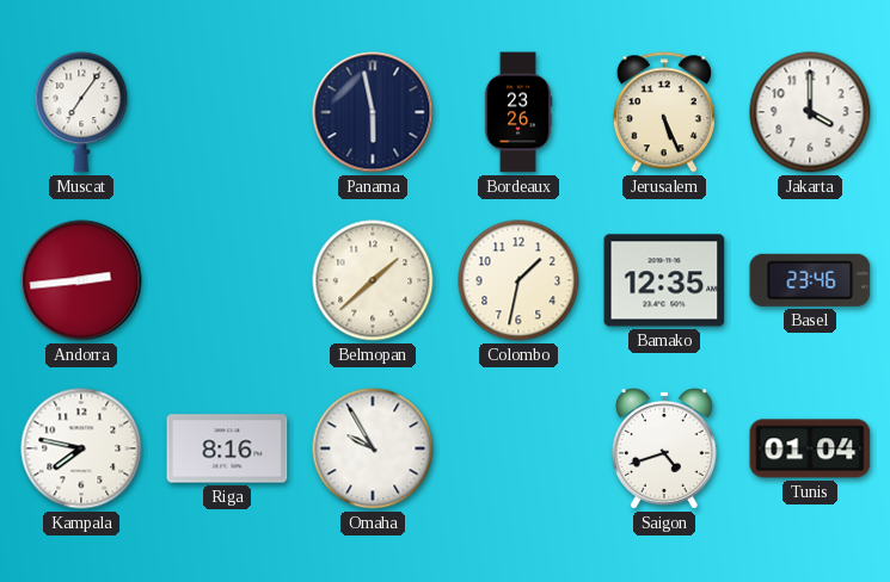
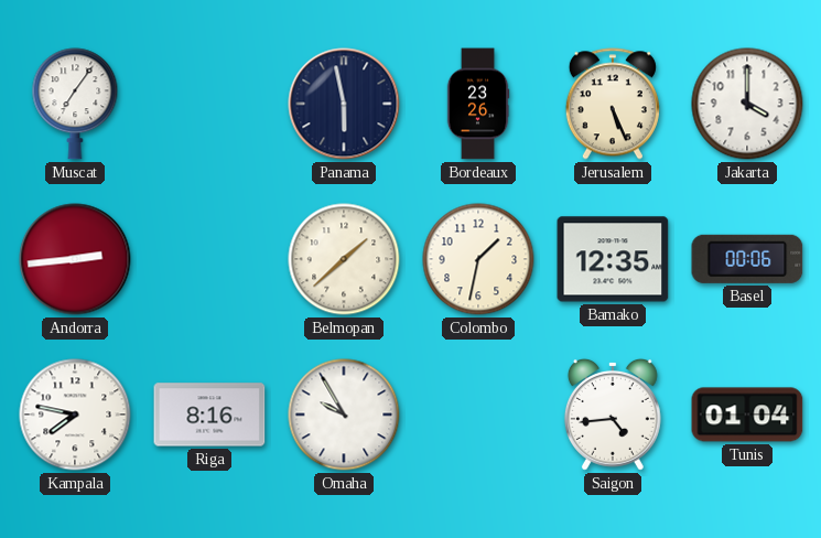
Basel: 23:46 -> 00:06 (747, 259)
Saigon: 4:42 -> 4:44 (613, 415)
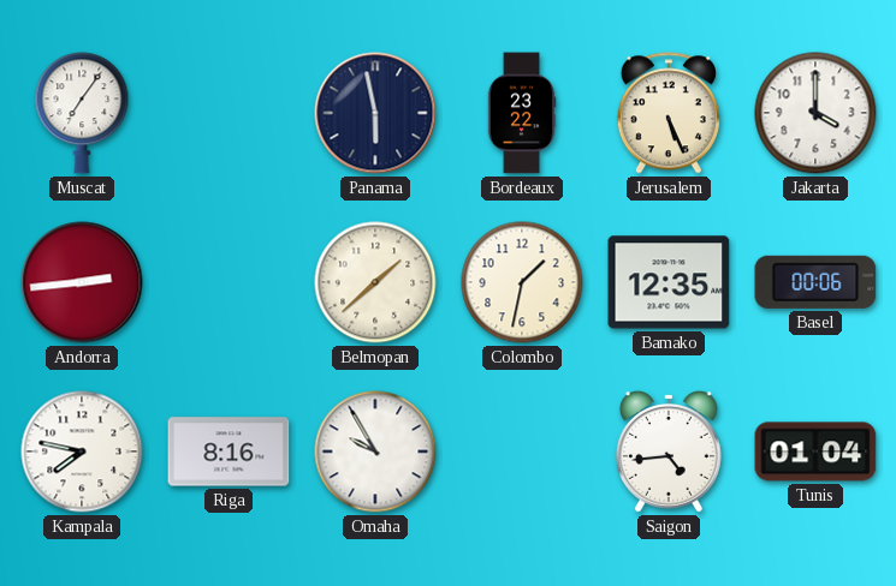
Bordeaux: 23:26 -> 23:22 (522, 113)
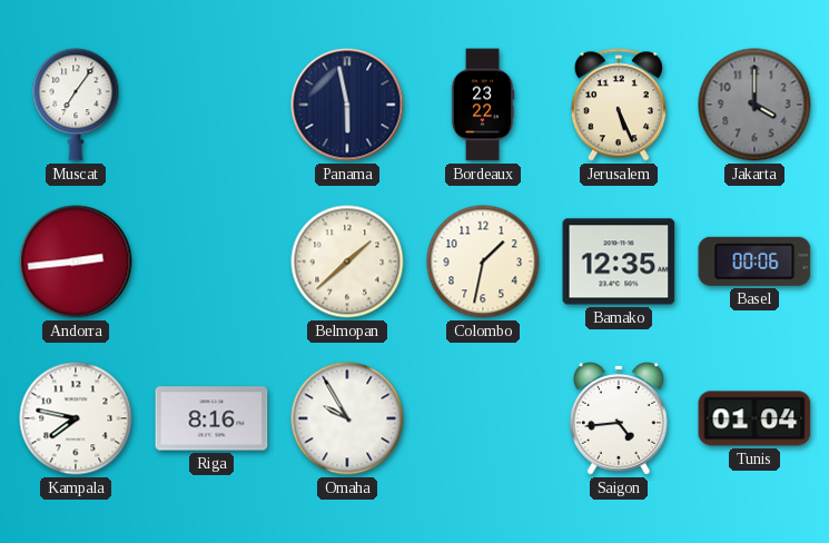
Jakarta dial: white -> grey (754, 105)
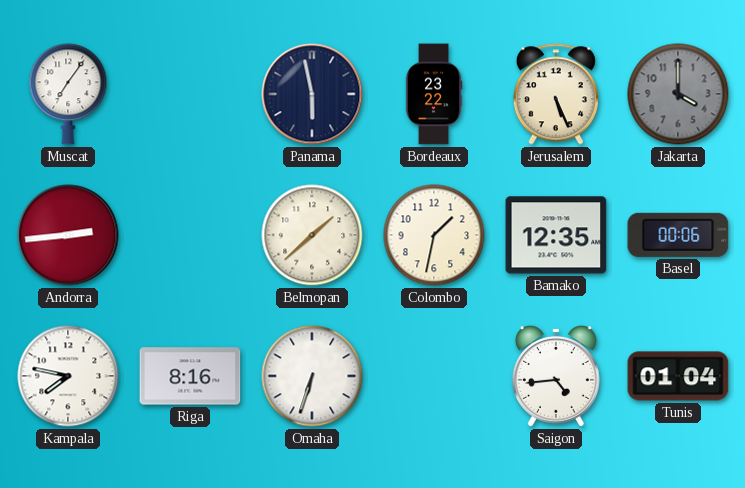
Omaha: 9:55 -> 6:33 (312, 376)
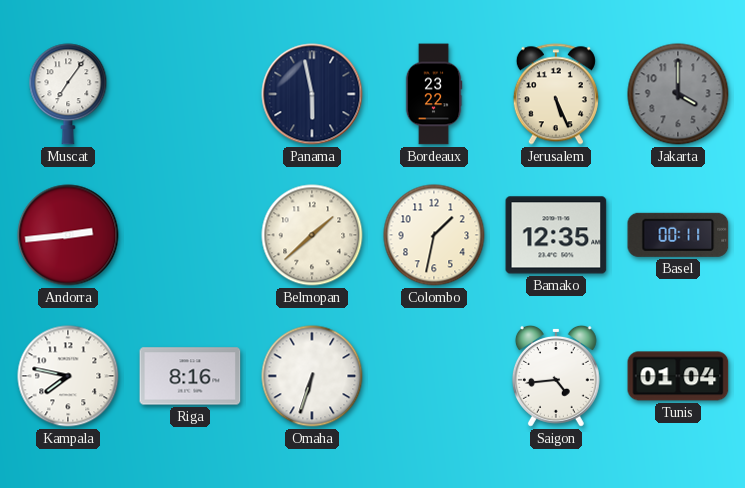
Basel: 00:06 -> 00:11 (678, 235)
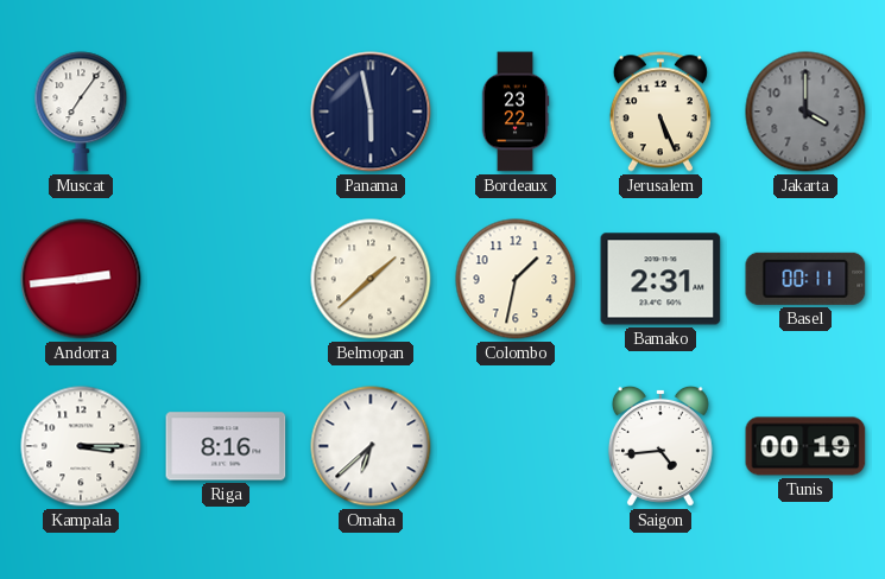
Bamako: 12:35 -> 2:31 (660, 279)
Kampala: 7:47 -> 3:15 (81, 446)
Omaha: 6:33 -> 6:38 (371, 446)
Tunis: 01:04 -> 00:19 (805, 446)
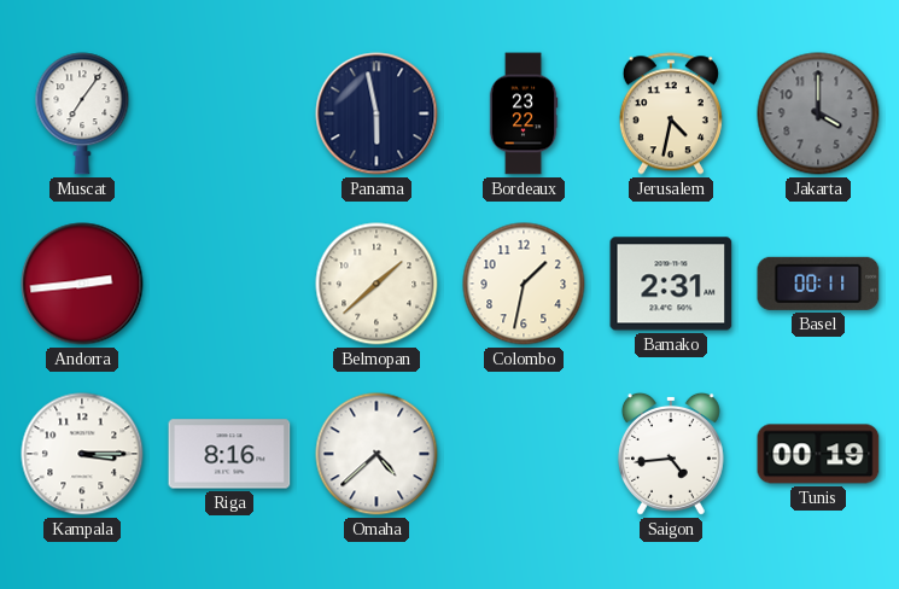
Jerusalem: 5:26 -> 4:32 (671, 113)
Omaha: 6:38 -> 4:38 (376, 454)
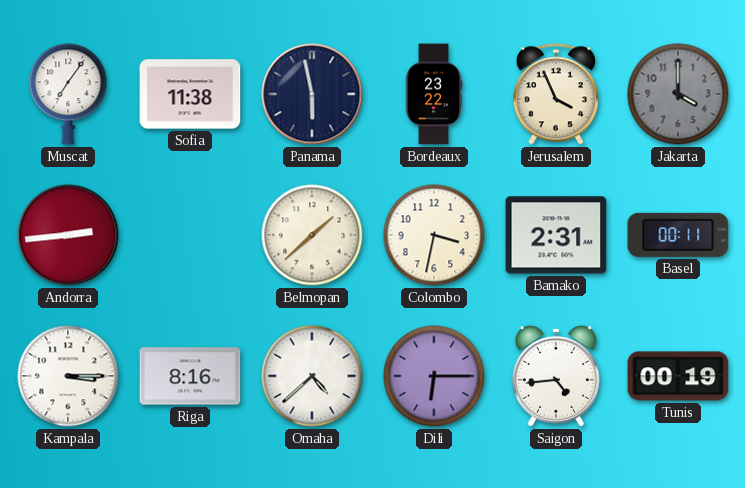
Sofia: none -> 11:38 (190, 94)
Jerusalem: 4:32 -> 3:56 (556, 94)
Colombo: 1:32 -> 3:32 (434, 235)
Dili: none -> 6:15 (434, 376)
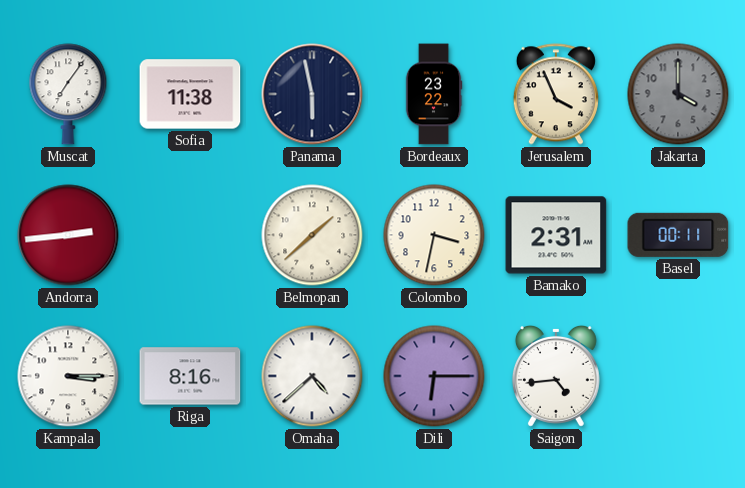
Tunis: 00:19 -> none (678, 376)
